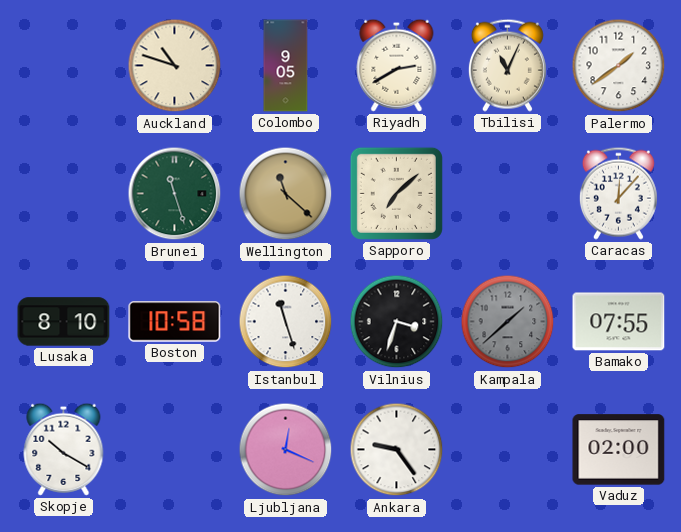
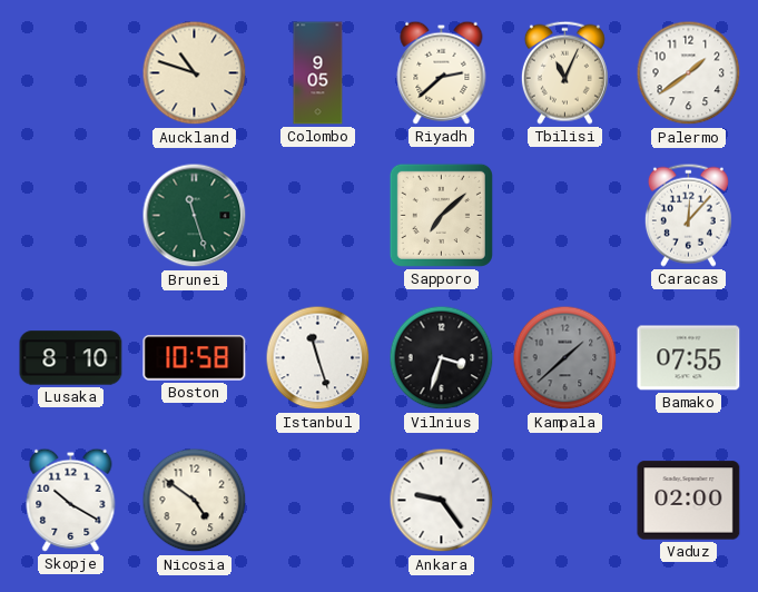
Riyadh: 2:40 -> 2:38 (442, 72)
Wellington: 11:22 -> none (286, 194)
Nicosia: none -> 4:51 (195, 501)
Ljubljana: 12:19 -> none (286, 450)
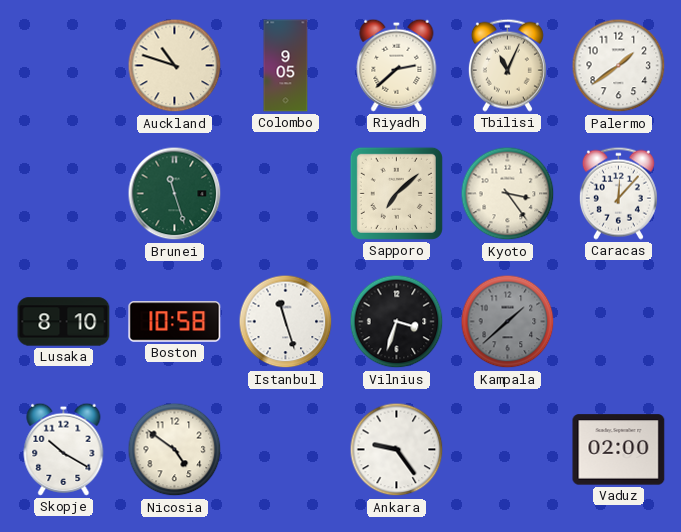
Kyoto: none -> 3:24 (508, 194)
Bamako: 07:55 -> none (689, 358)
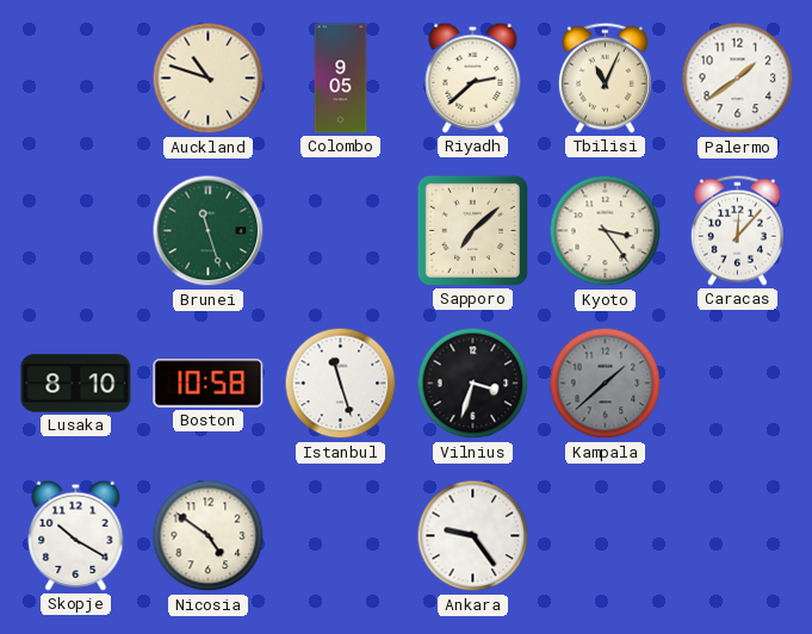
Vaduz: 02:00 -> none (619, 450)
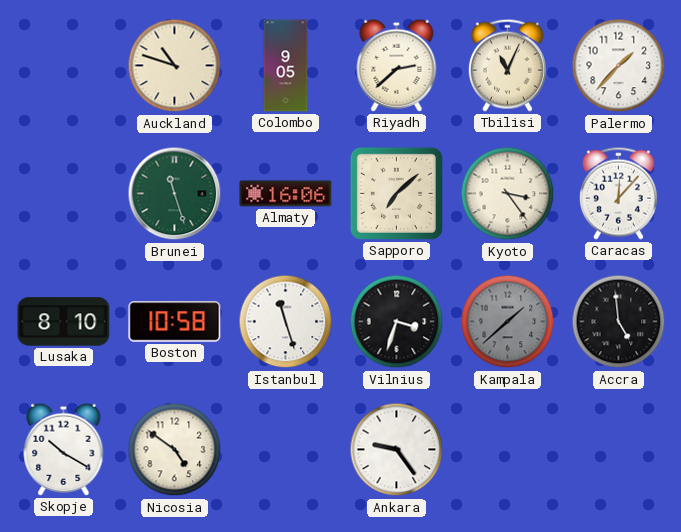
Palermo: 1:39 -> 1:37 (619, 66)
Almaty: none -> 16:06 (286, 194)
Accra: none -> 4:59 (619, 322)
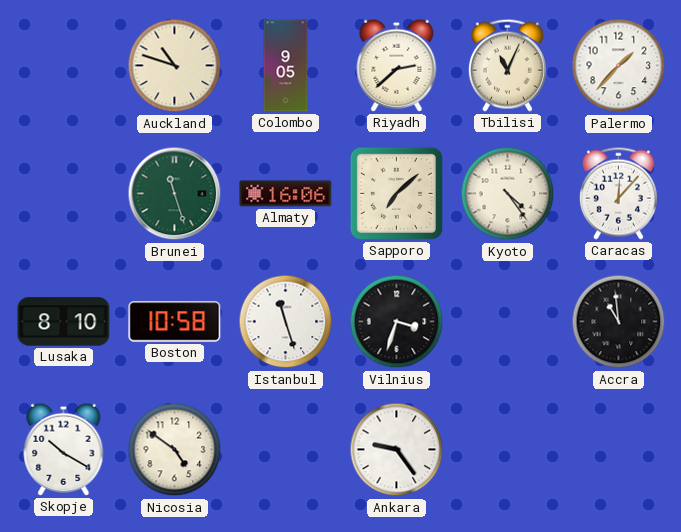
Kyoto: 3:24 -> 4:24 (508, 194)
Kampala: 1:38 -> none (508, 322)
Accra: 4:59 -> 10:59 (619, 322)
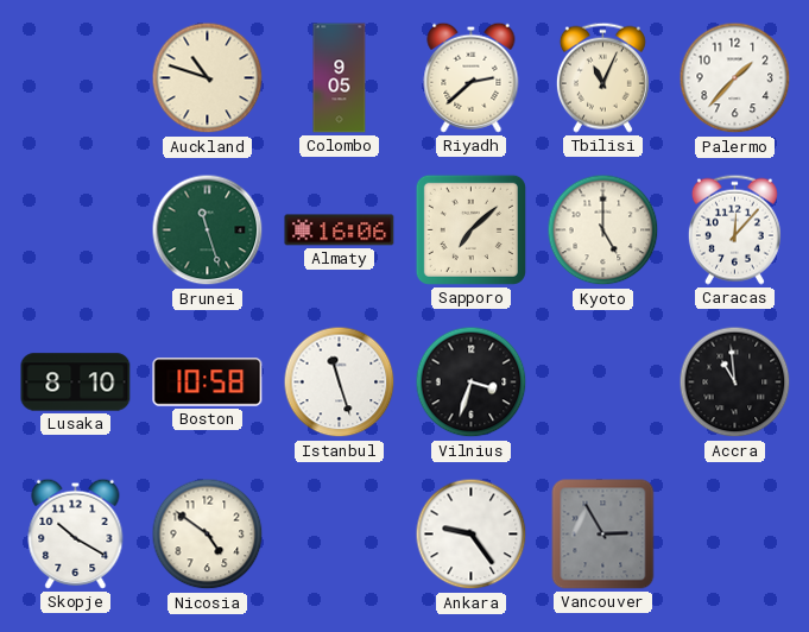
Kyoto: 4:24 -> 5:00 (603, 230)
Vancouver: none -> 2:55 (603, 535)
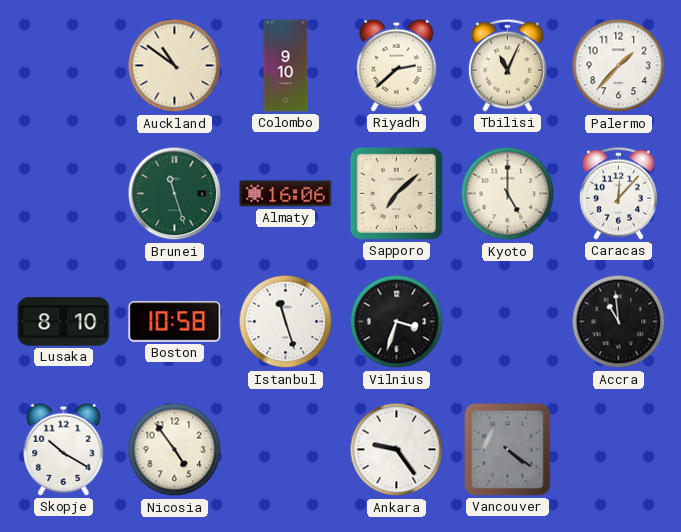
Auckland: 10:48 -> 10:51 (175, 66)
Colombo: 9:05 -> 9:10 (286, 66)
Nicosia: 4:51 -> 4:54 (175, 450)
Vancouver: 2:55 -> 4:21 (508, 450)
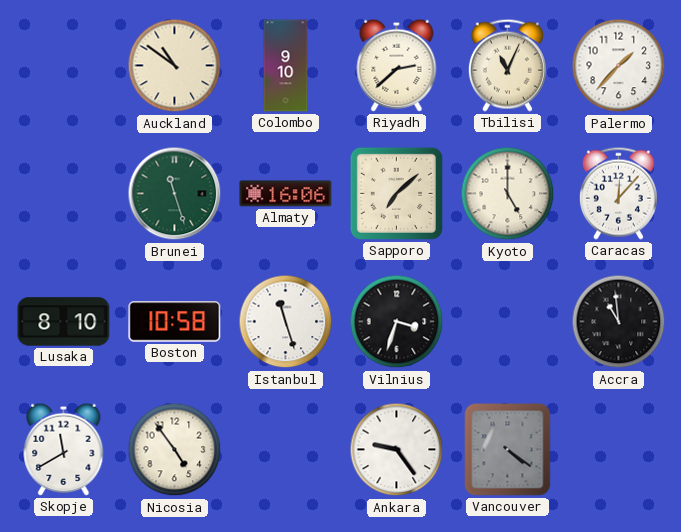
Skopje: 10:20 -> 11:40 (64, 449)
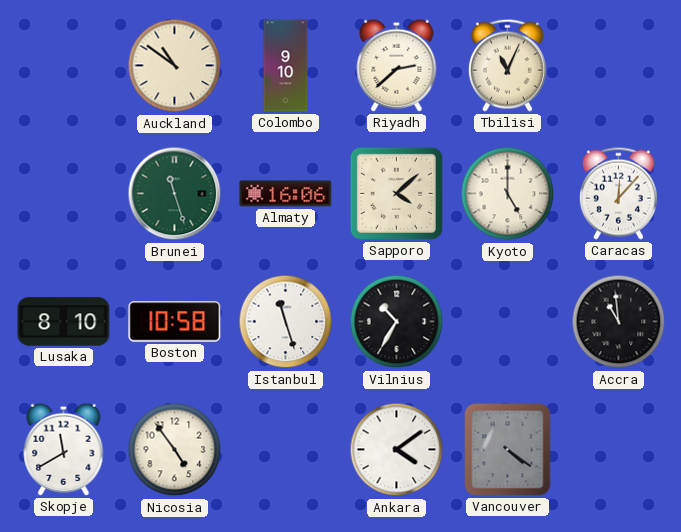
Palermo: 1:37 -> none (619, 66)
Sapporo: 7:08 -> 4:08 (396, 193)
Vilnius: 3:33 -> 10:35 (397, 322)
Ankara: 9:24 -> 4:09 (397, 450)
